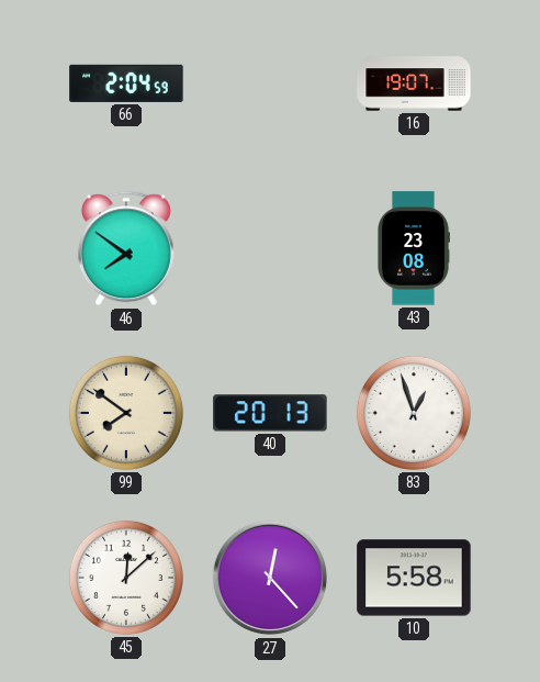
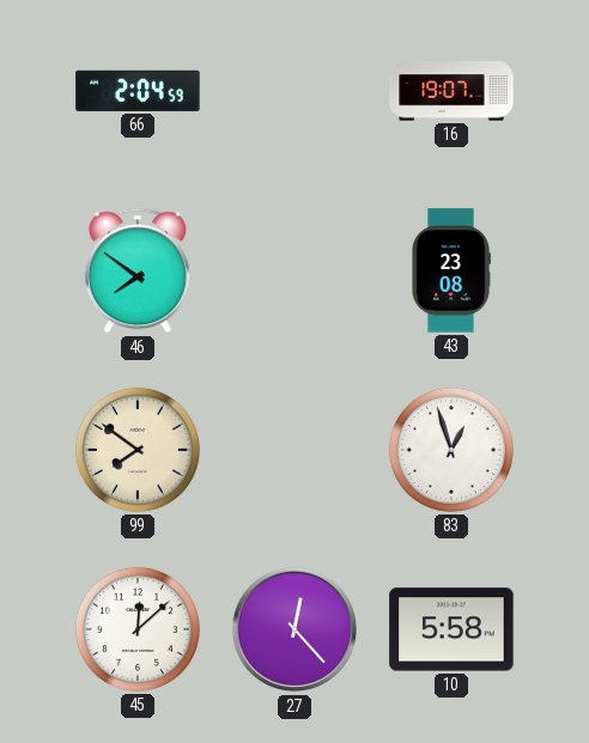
40: 20:13 -> none (270, 413)
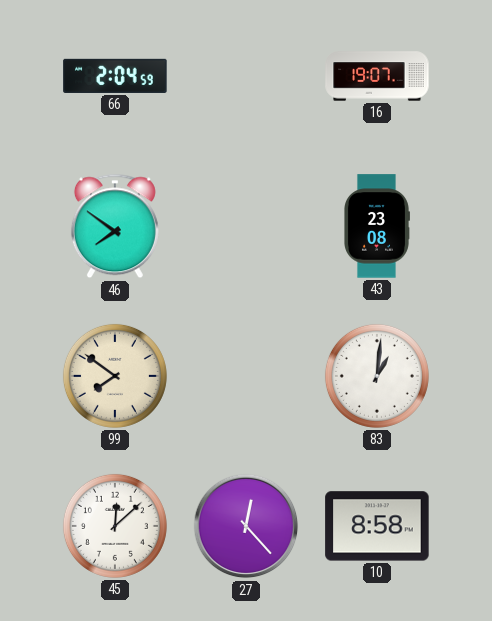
83: 12:57 -> 1:01 (377, 376)
10: 5:58 -> 8:58 (377, 526)
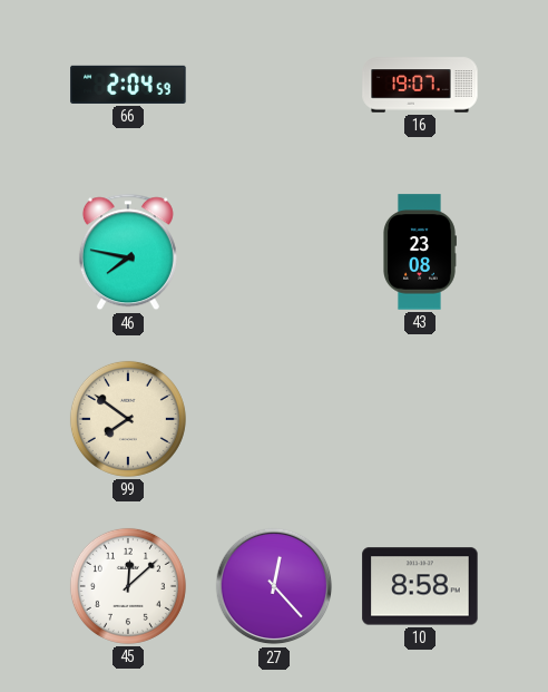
46: 7:51 -> 7:47 (128, 252)
83: 1:01 -> none (377, 376)
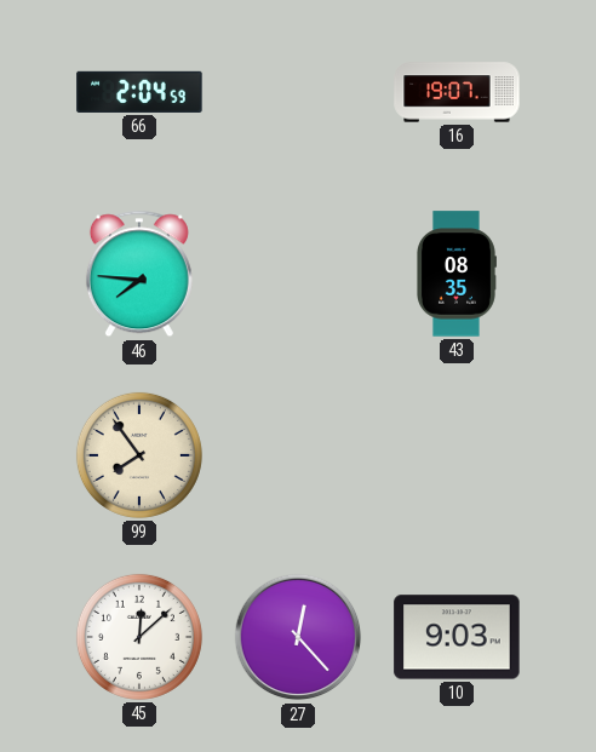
46: 7:47 -> 7:46 (139, 274)
43: 23:08 -> 08:35 (457, 274)
99: 7:51 -> 7:54 (139, 455)
10: 8:58 -> 9:03 (457, 637)
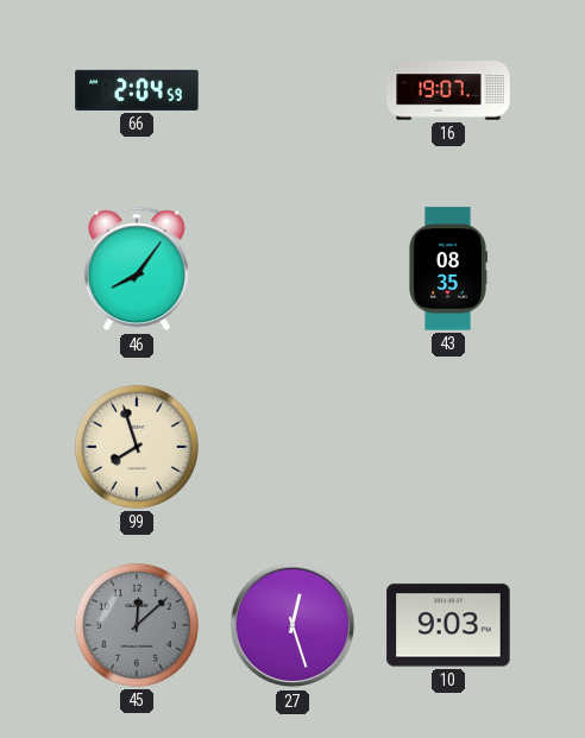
46: 7:46 -> 8:06 (137, 269)
99: 7:54 -> 7:57 (137, 447)
45 dial: white -> grey (137, 625)
27: 12:23 -> 12:27 (292, 625)
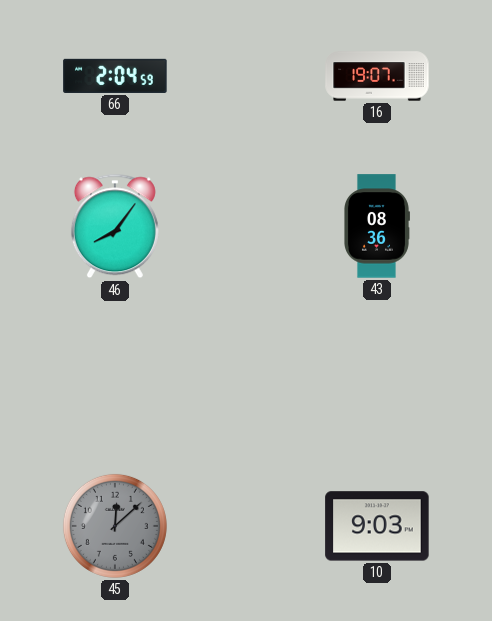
43: 08:35 -> 08:36 (377, 226)
99: 7:57 -> none (137, 447)
27: 12:27 -> none (292, 625)
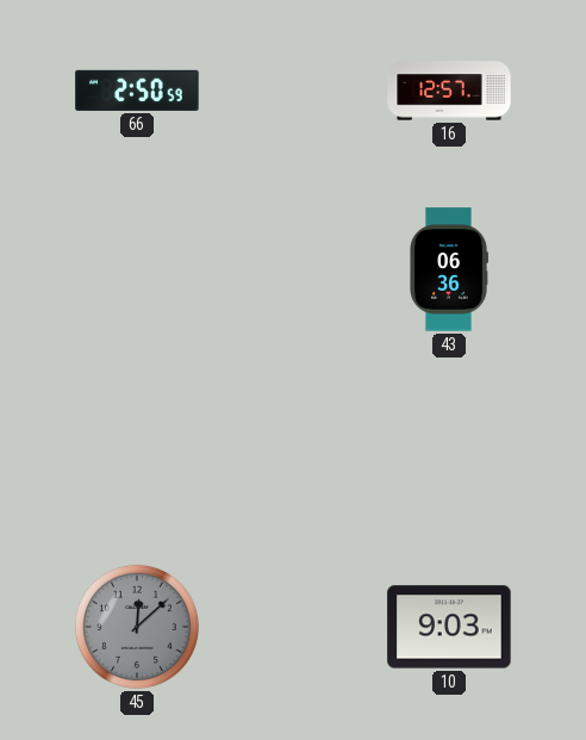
66: 2:04 -> 2:50 (137, 91)
16: 19:07 -> 12:57 (449, 91)
46: 8:06 -> none (115, 226)
43: 08:36 -> 06:36 (449, 269)
